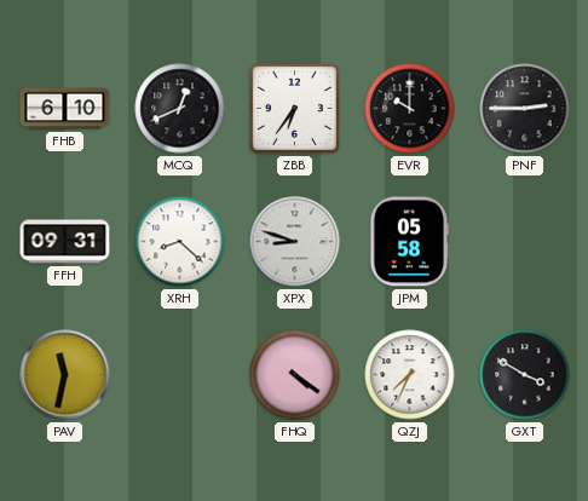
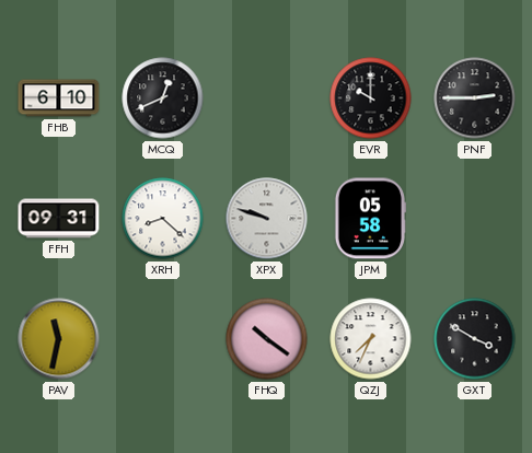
ZBB: 6:36 -> none (294, 108)
XPX: 8:48 -> 9:48 (267, 219)
FHQ: 4:21 -> 10:21 (267, 339)
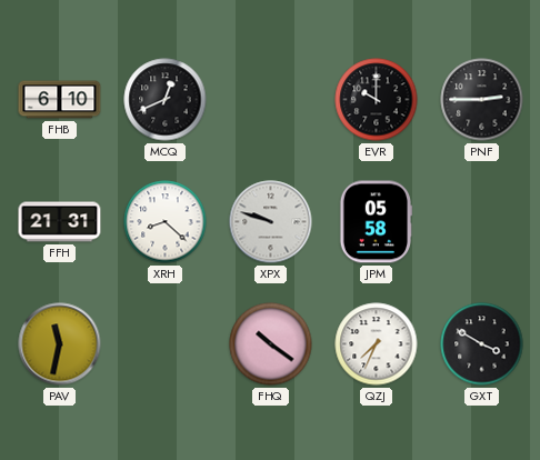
FFH: 09:31 -> 21:31 (60, 222)
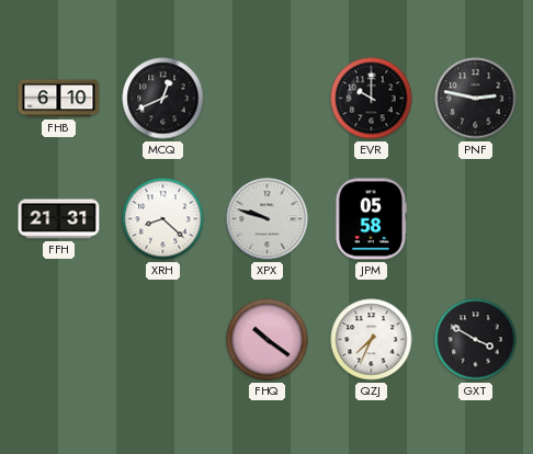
PNF: 2:45 -> 2:47 (476, 99)
PAV: 11:32 -> none (60, 344)
